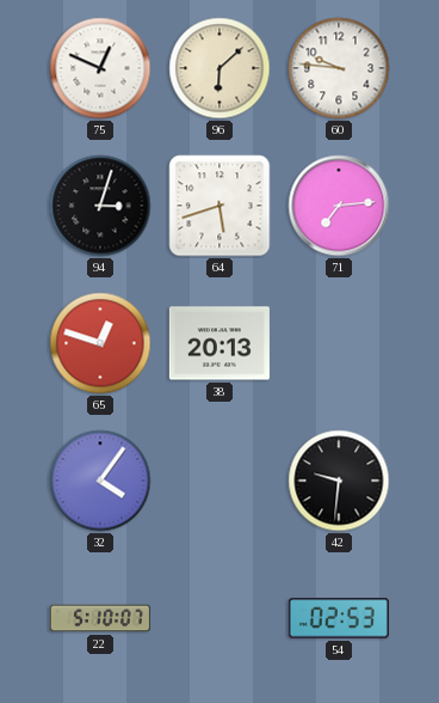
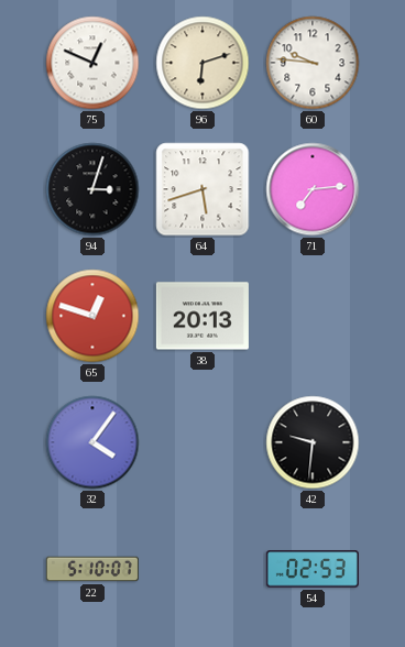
96: 6:08 -> 6:12 (202, 63)
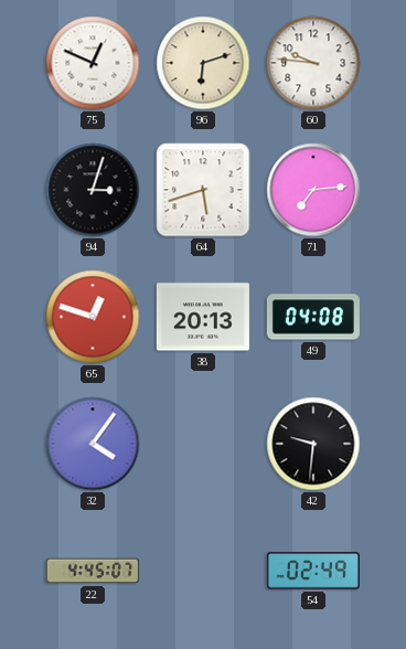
49: none -> 04:08 (313, 317)
22: 5:10 -> 4:45 (93, 571)
54: 02:53 -> 02:49 (313, 571)
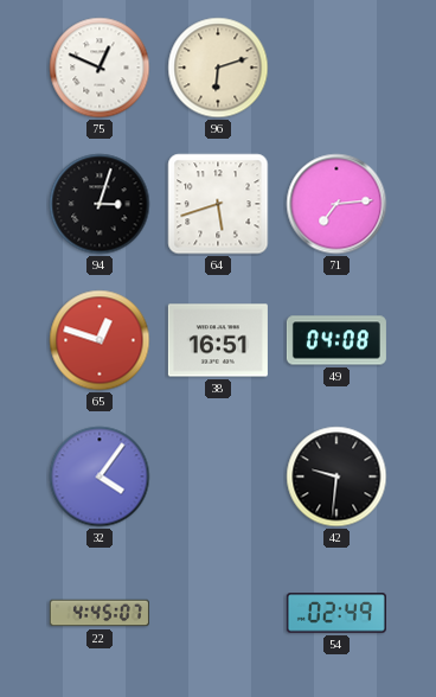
60: 9:46 -> none (313, 63)
38: 20:13 -> 16:51 (218, 340)
